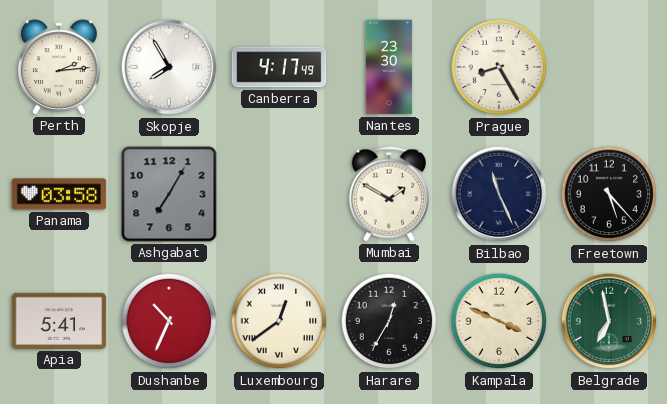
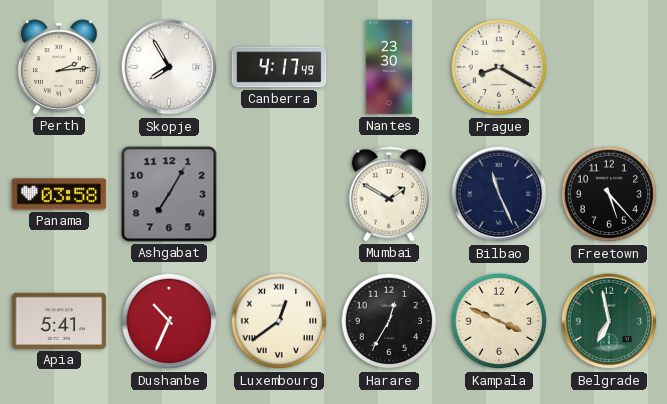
Prague: 8:25 -> 8:20 (499, 67)
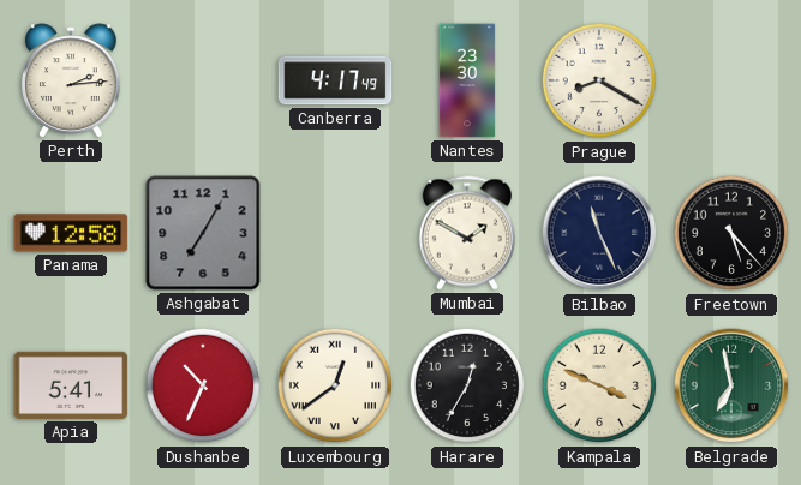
Skopje: 7:55 -> none (169, 67)
Panama: 03:58 -> 12:58 (71, 233)
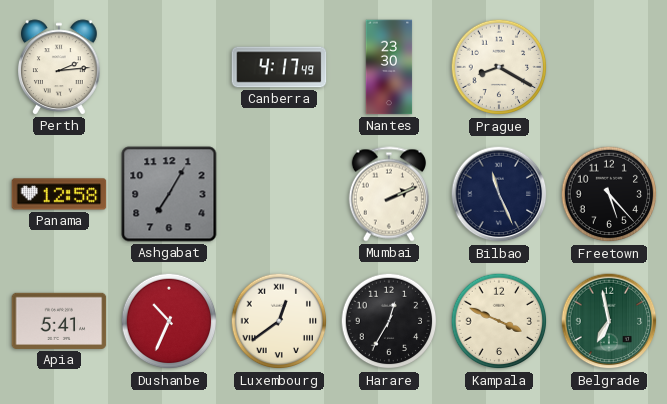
Mumbai: 1:50 -> 2:11 (389, 194)
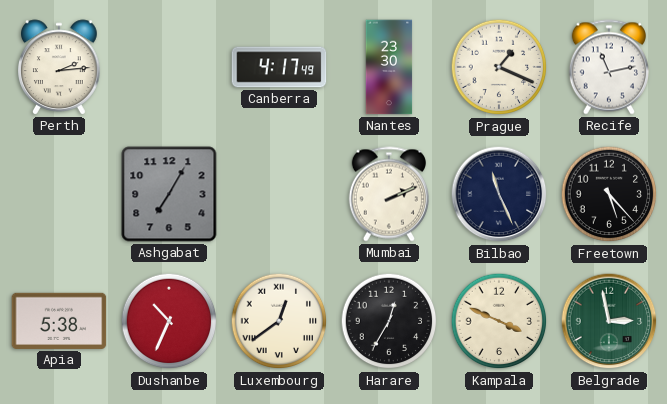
Prague: 8:20 -> 1:19 (499, 67)
Recife: none -> 11:13 (609, 67)
Panama: 12:58 -> none (59, 194)
Apia: 5:41 -> 5:38 (59, 321)
Belgrade: 6:58 -> 2:58 (609, 321)
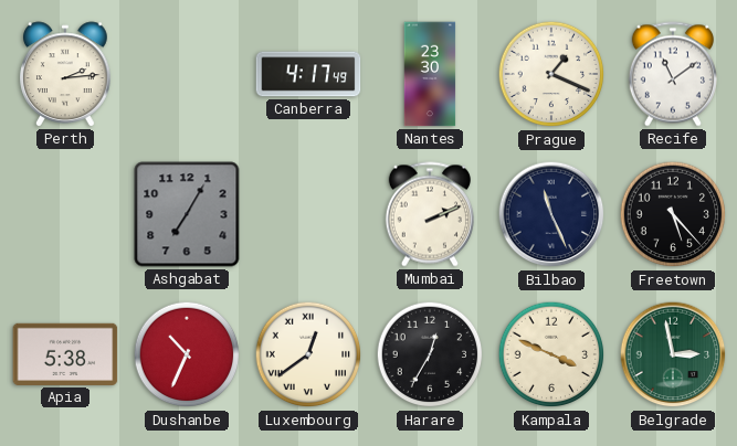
Recife: 11:13 -> 11:09 (673, 74)
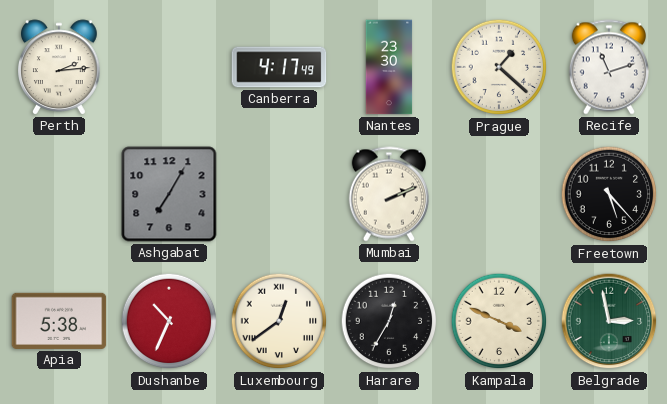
Prague: 1:19 -> 1:22 (499, 67)
Recife: 11:09 -> 11:12 (609, 67)
Bilbao: 11:26 -> none (551, 214)
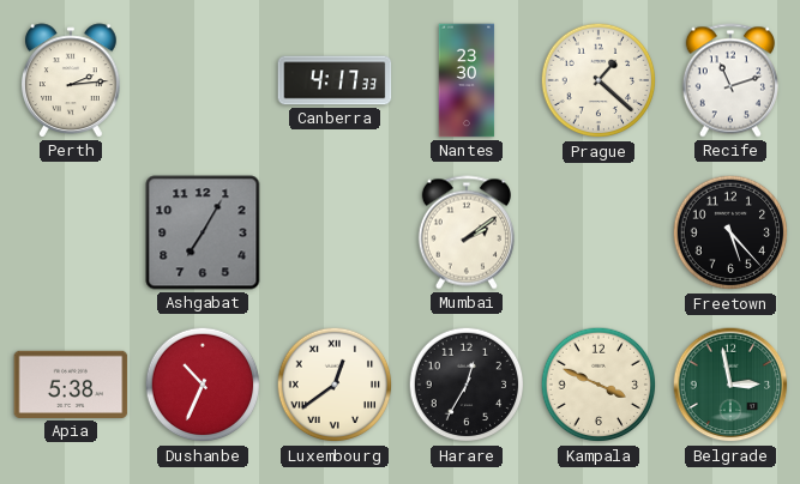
Canberra: 4:17:49 -> 4:17:33 (335, 80)
Mumbai: 2:11 -> 2:09 (467, 232)
